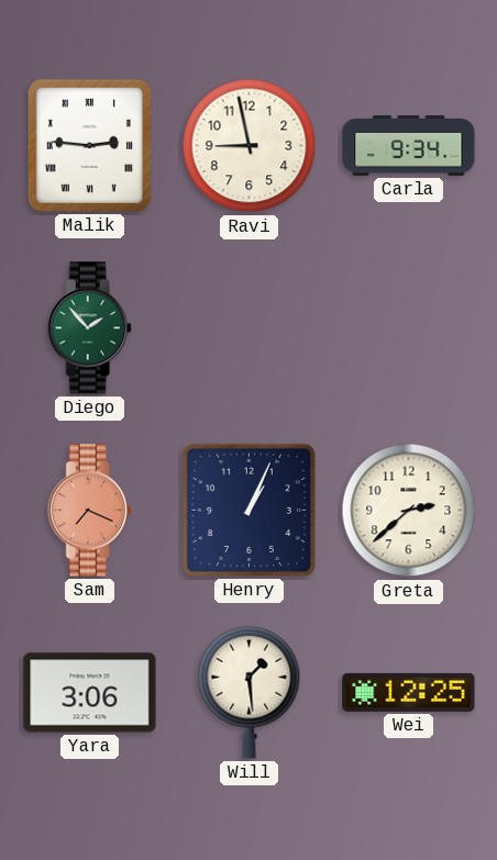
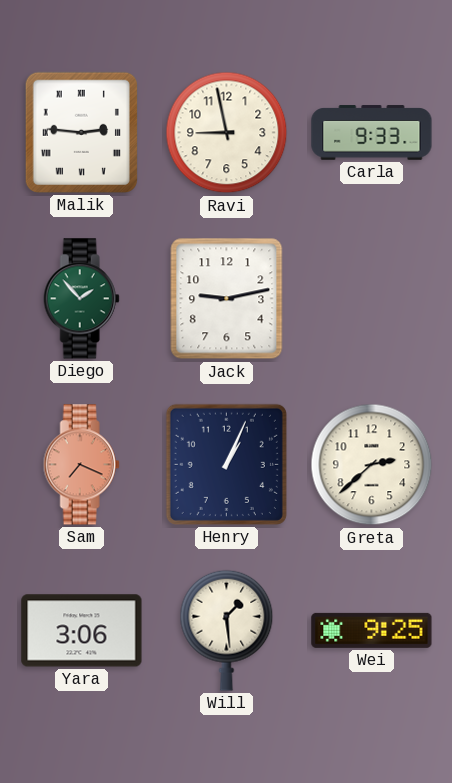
Carla: 9:34 -> 9:33 (372, 133)
Jack: none -> 9:13 (227, 299)
Wei: 12:25 -> 9:25 (372, 630)
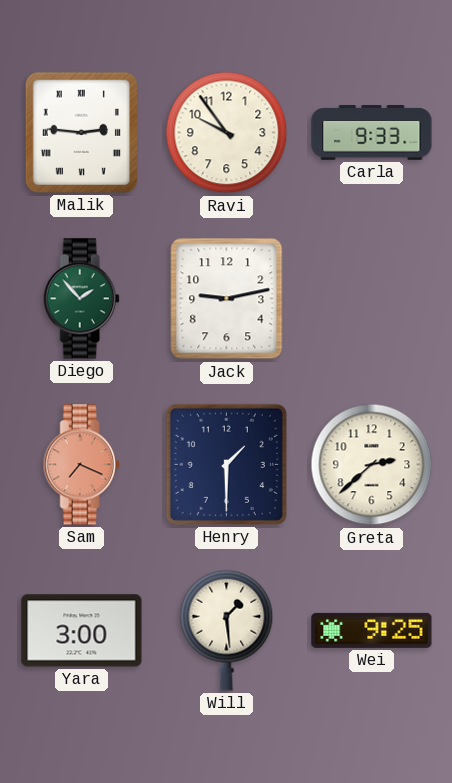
Ravi: 8:58 -> 9:54 (227, 133)
Henry: 1:04 -> 1:30 (226, 464)
Yara: 3:06 -> 3:00 (82, 631)
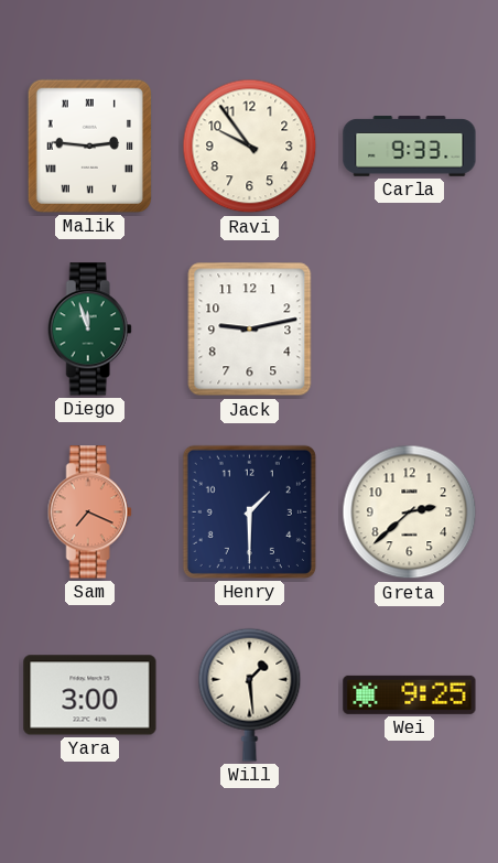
Diego: 1:53 -> 11:57 (89, 330)
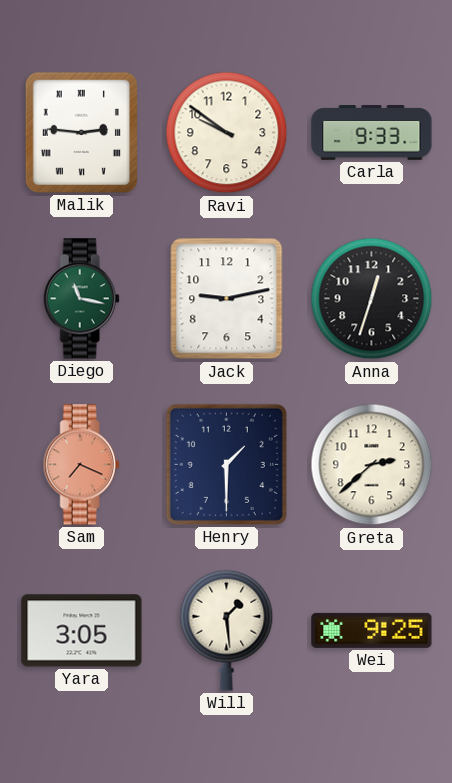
Ravi: 9:54 -> 9:51 (227, 133)
Diego: 11:57 -> 11:17 (81, 299)
Anna: none -> 12:33 (372, 299)
Yara: 3:00 -> 3:05 (82, 631)
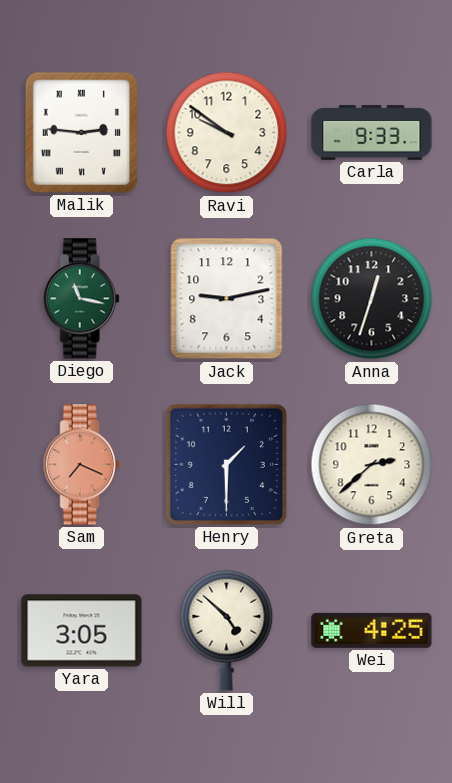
Will: 1:29 -> 4:52 (227, 630)
Wei: 9:25 -> 4:25 (372, 630)
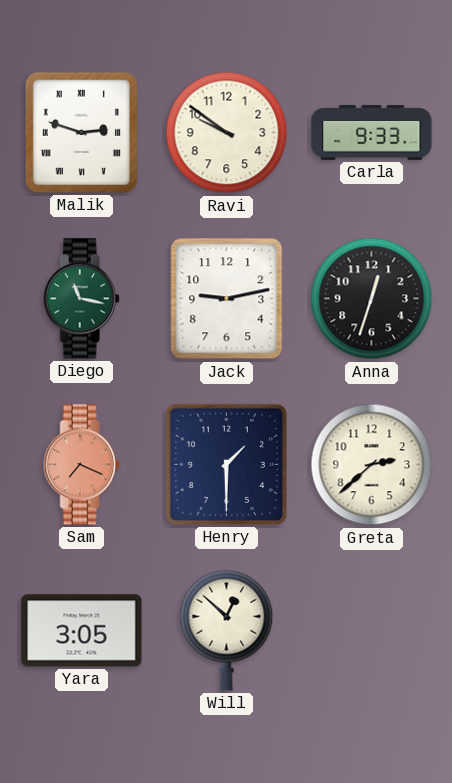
Malik: 2:46 -> 2:48 (81, 132)
Will: 4:52 -> 12:52 (227, 630)
Wei: 4:25 -> none (372, 630)
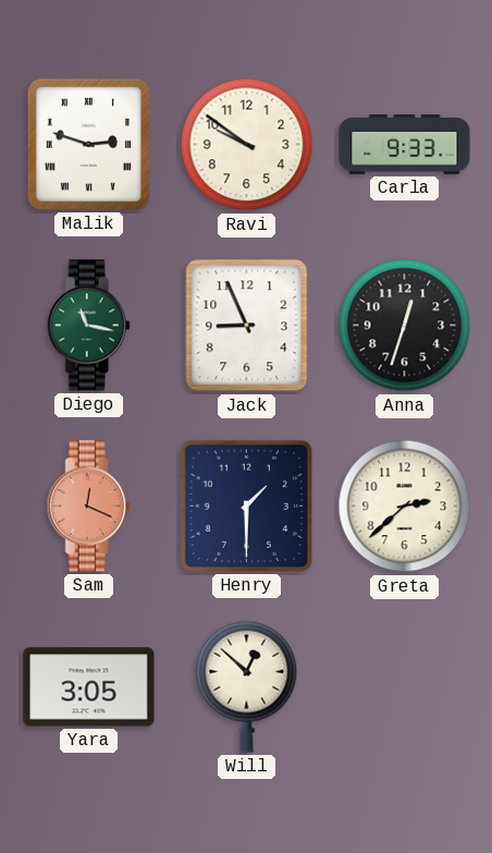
Jack: 9:13 -> 8:56 (247, 326)
Sam: 7:19 -> 12:19 (88, 507)
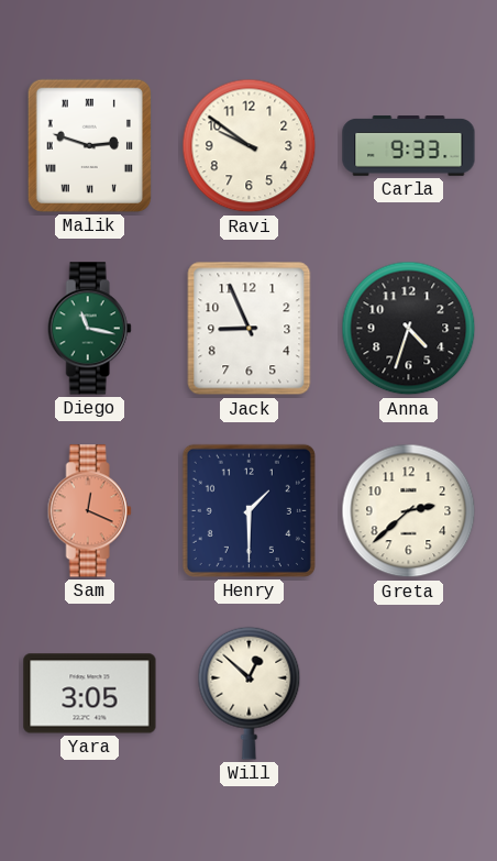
Anna: 12:33 -> 4:33 (409, 329)
